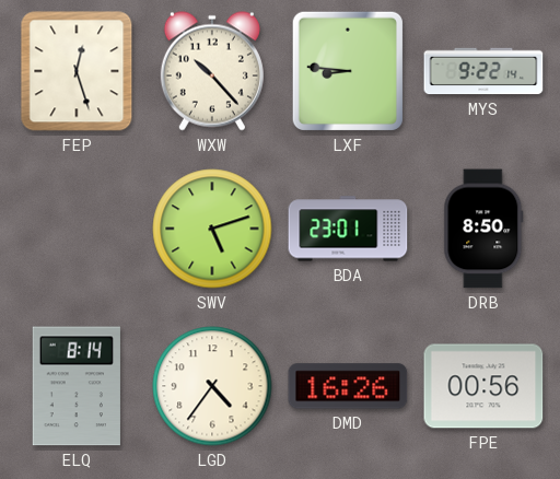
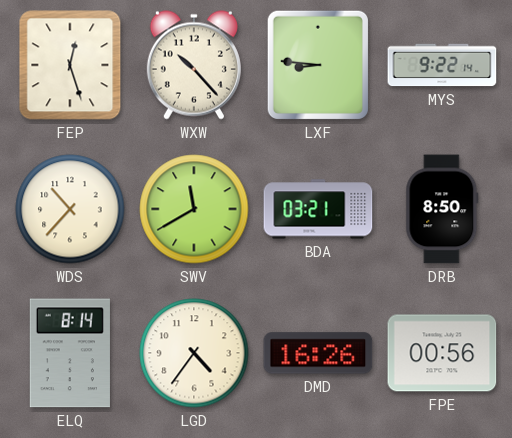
WDS: none -> 10:37 (70, 209)
SWV: 5:12 -> 11:40 (194, 209)
BDA: 23:01 -> 03:21 (318, 209)
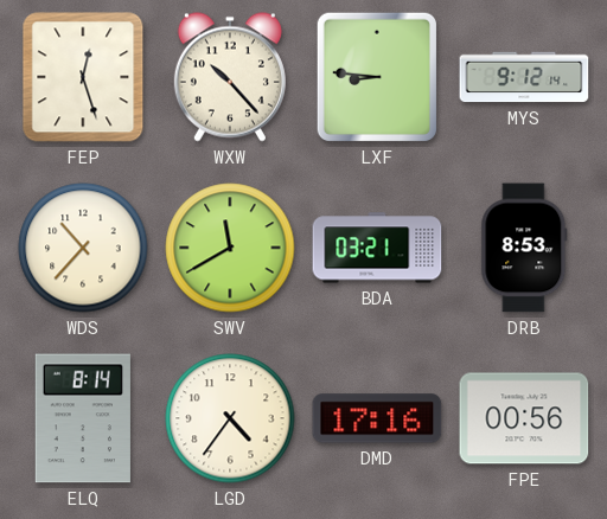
MYS: 9:22 -> 9:12 (524, 77)
DRB: 8:50 -> 8:53 (524, 248)
DMD: 16:26 -> 17:16 (377, 418)
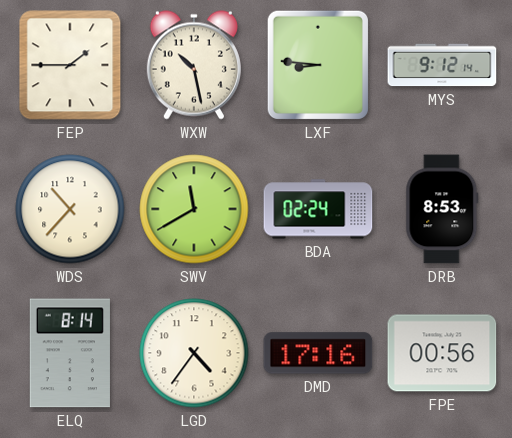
FEP: 12:27 -> 1:45 (70, 65)
WXW: 10:23 -> 10:28 (194, 65)
BDA: 03:21 -> 02:24 (318, 209)
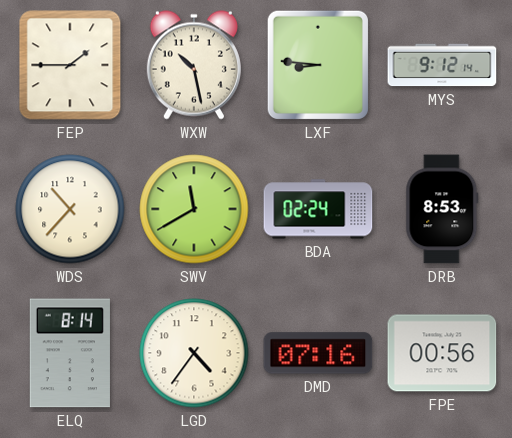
DMD: 17:16 -> 07:16 (318, 353)
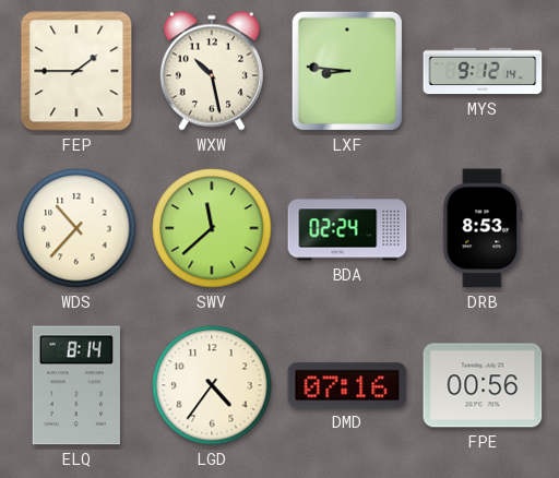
SWV: 11:40 -> 11:38 (212, 228)
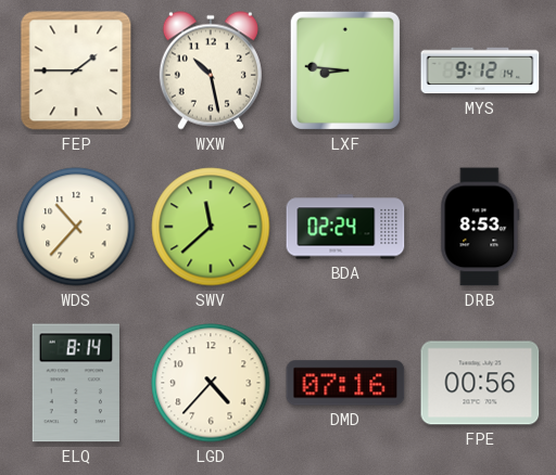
LGD: 4:36 -> 4:37 (211, 383)
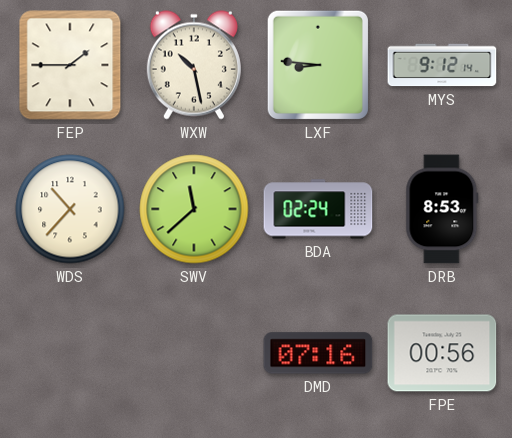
ELQ: 8:14 -> none (76, 383)
LGD: 4:37 -> none (211, 383)
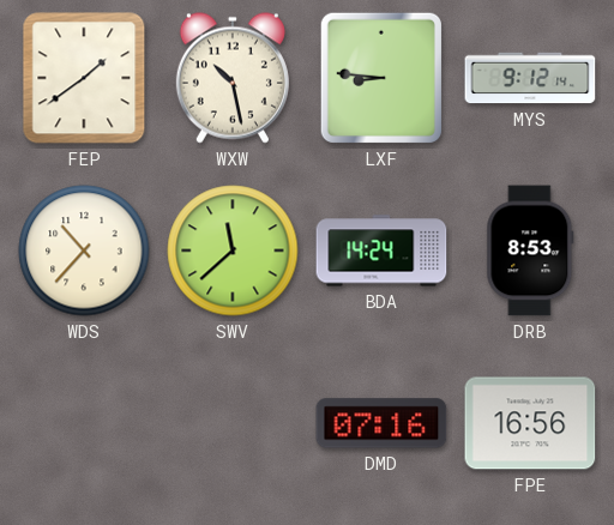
FEP: 1:45 -> 1:39 (84, 78)
BDA: 02:24 -> 14:24 (381, 251)
FPE: 00:56 -> 16:56 (530, 423)
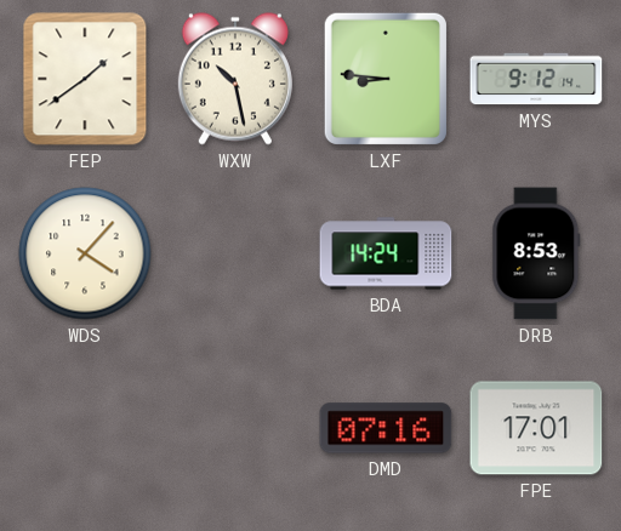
WDS: 10:37 -> 4:07 (85, 253)
SWV: 11:38 -> none (233, 251)
FPE: 16:56 -> 17:01 (536, 428)
